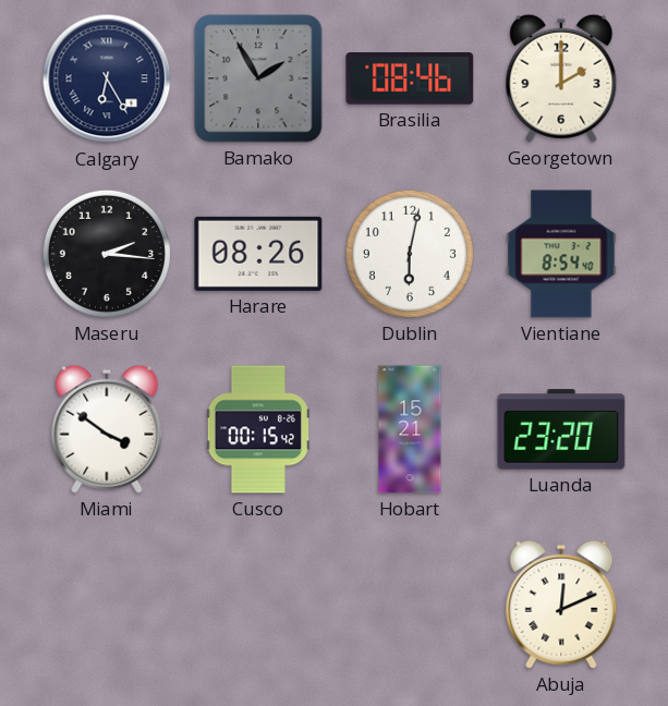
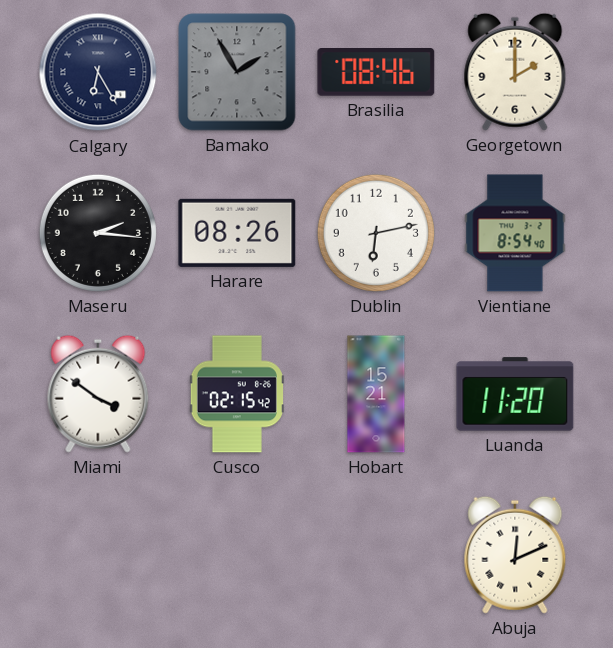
Dublin: 6:02 -> 6:13 (376, 233)
Cusco: 00:15 -> 02:15 (237, 394)
Luanda: 23:20 -> 11:20 (515, 394)
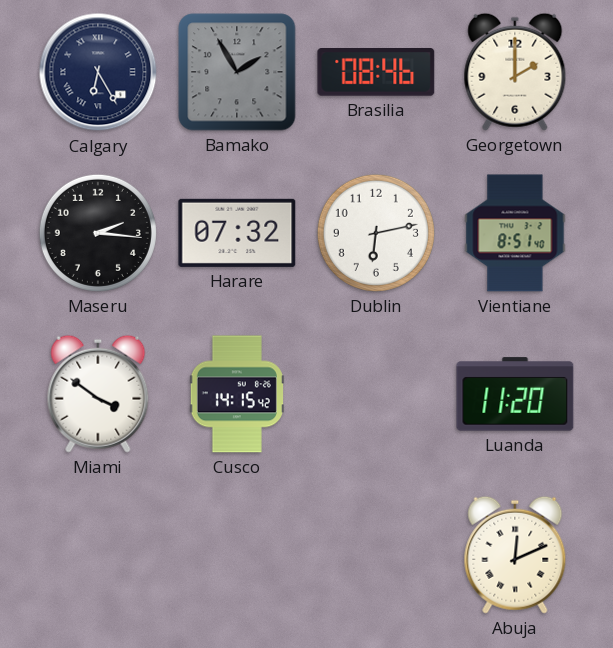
Harare: 08:26 -> 07:32 (237, 233)
Vientiane: 8:54 -> 8:51 (515, 233)
Cusco: 02:15 -> 14:15 (237, 394)
Hobart: 15:21 -> none (376, 394)
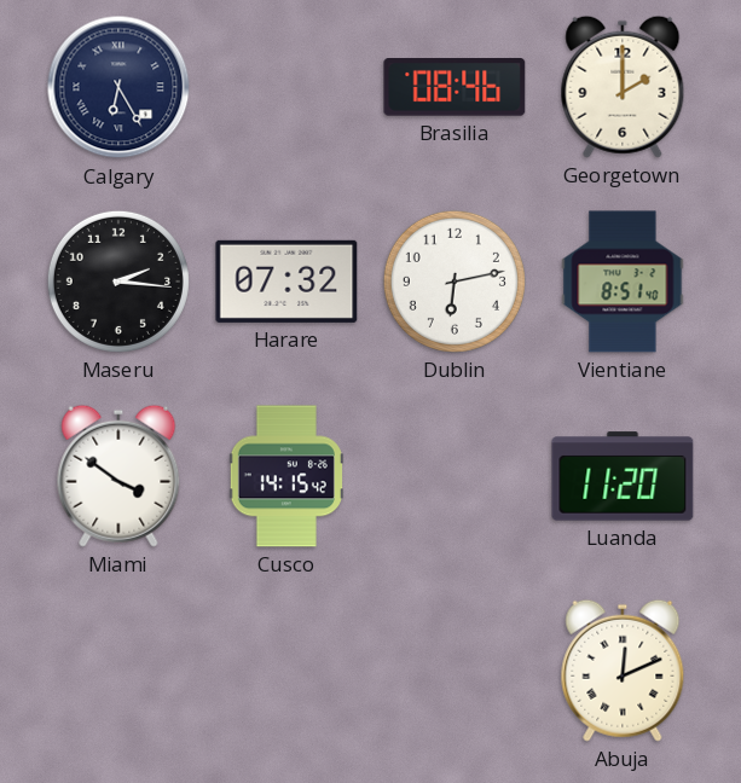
Bamako: 1:55 -> none (237, 72)
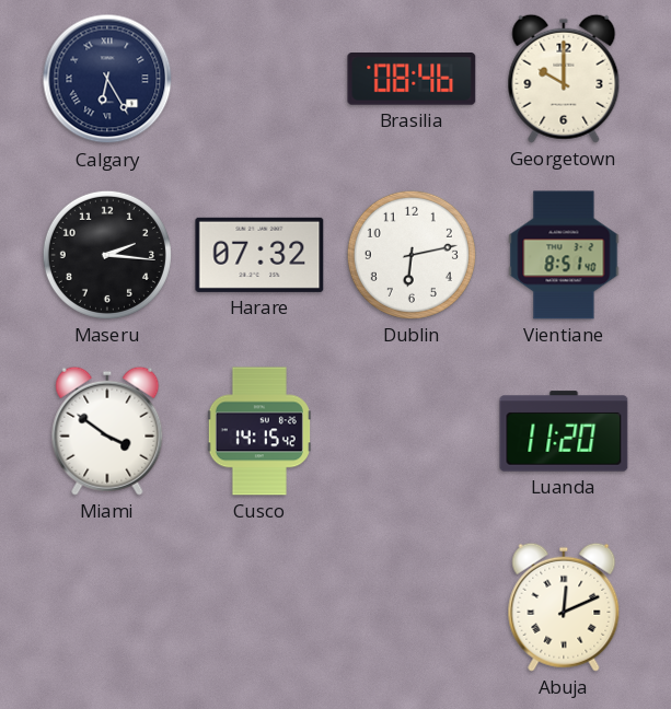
Georgetown: 2:00 -> 10:00 (564, 79)
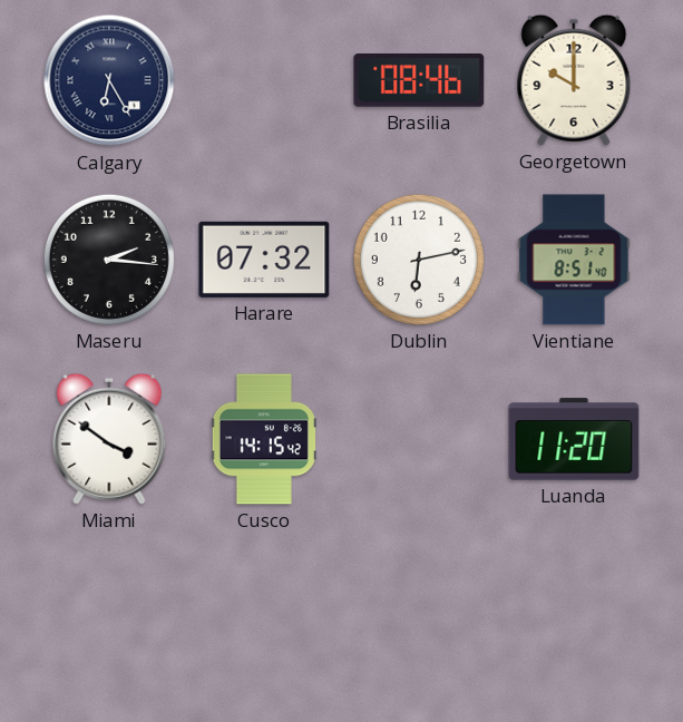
Abuja: 12:11 -> none (564, 607)
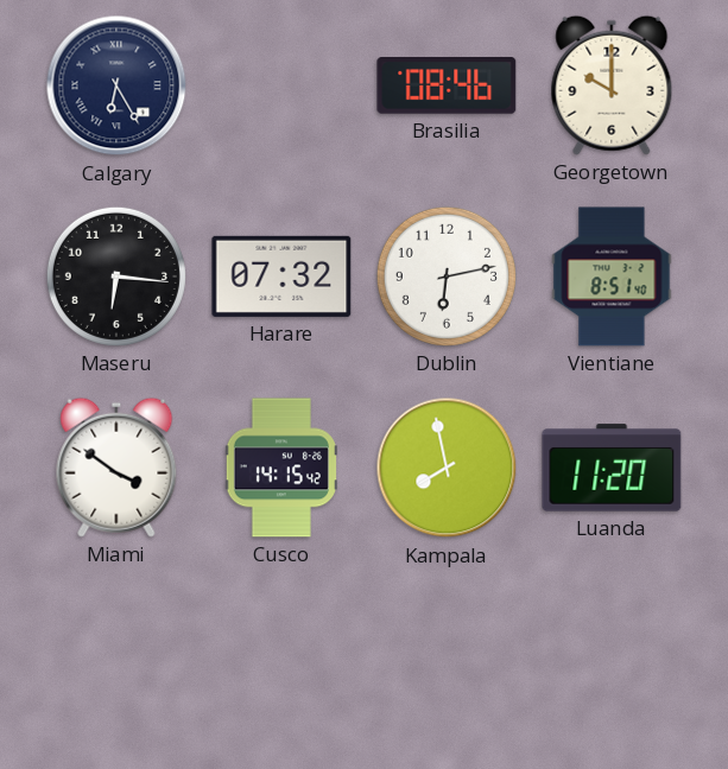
Maseru: 2:16 -> 6:16 (116, 277)
Kampala: none -> 7:58 (447, 468)
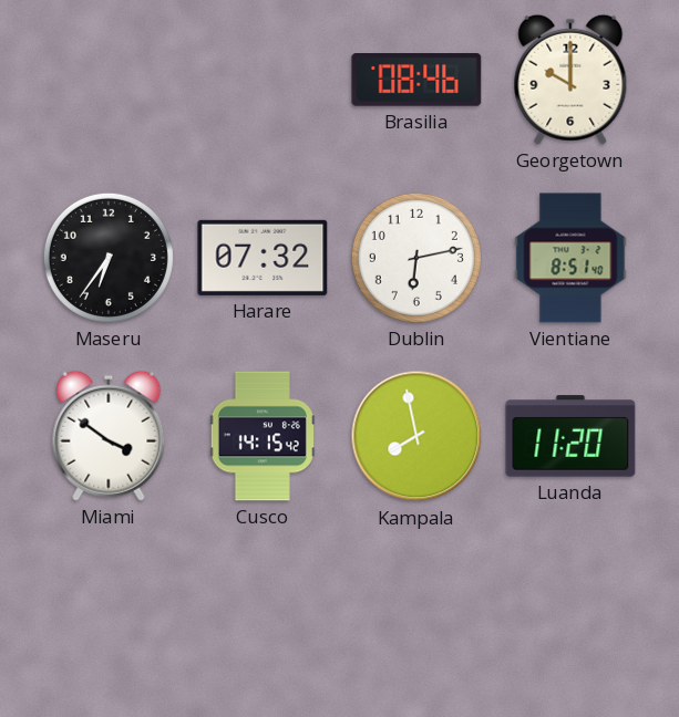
Calgary: 6:25 -> none (116, 85)
Maseru: 6:16 -> 6:36 (109, 258)
